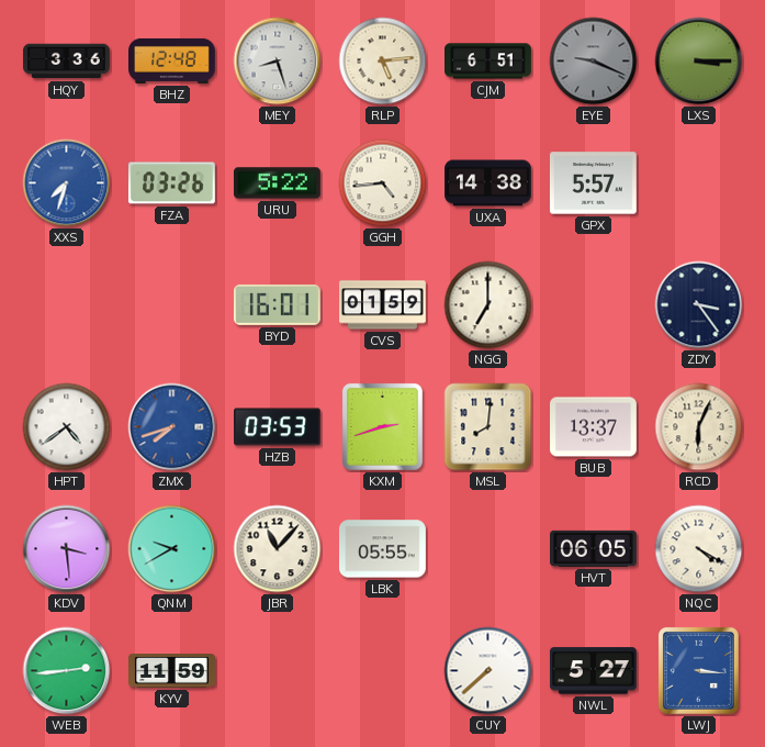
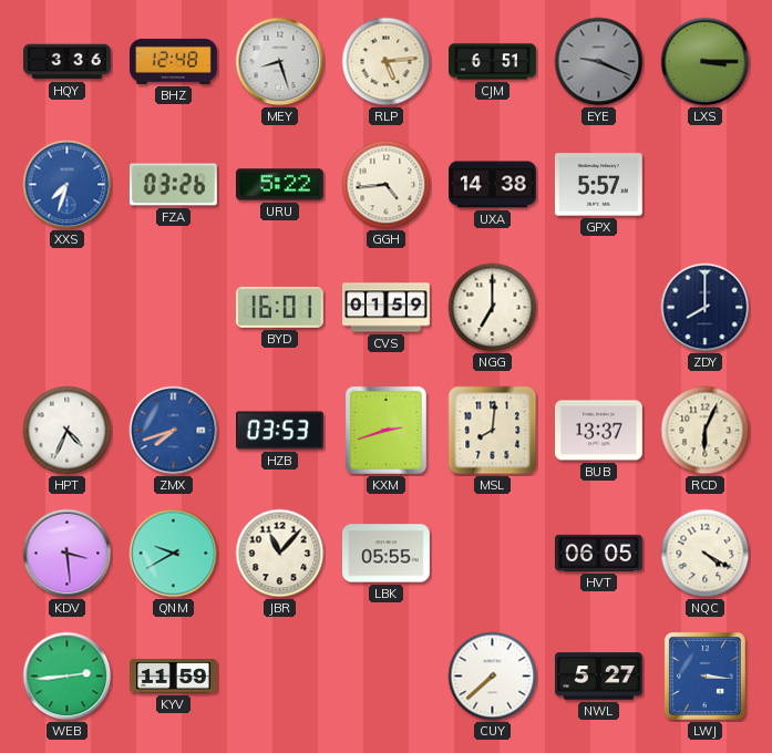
ZDY: 3:24 -> 8:00 (706, 308)
HPT: 4:39 -> 4:34 (68, 431)
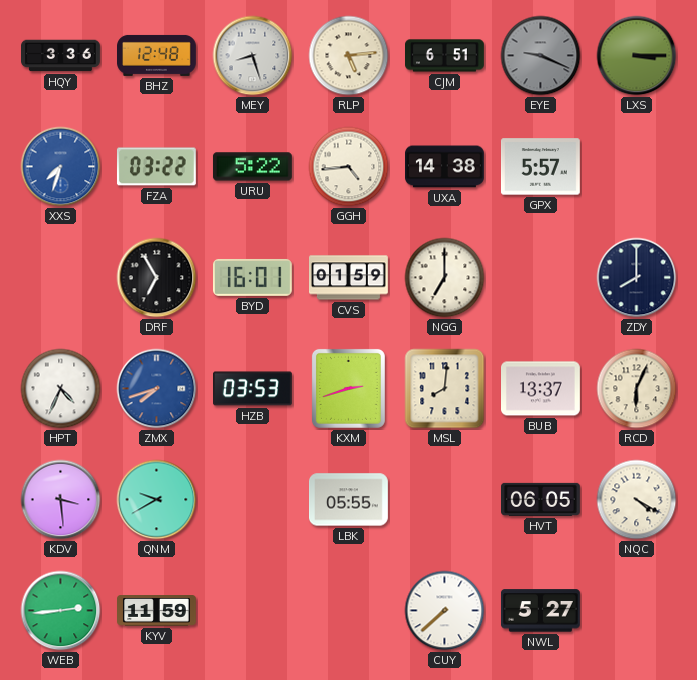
FZA: 03:26 -> 03:22 (156, 167)
DRF: none -> 6:55 (157, 278)
JBR: 11:07 -> none (280, 554)
LWJ: 3:16 -> none (704, 675)
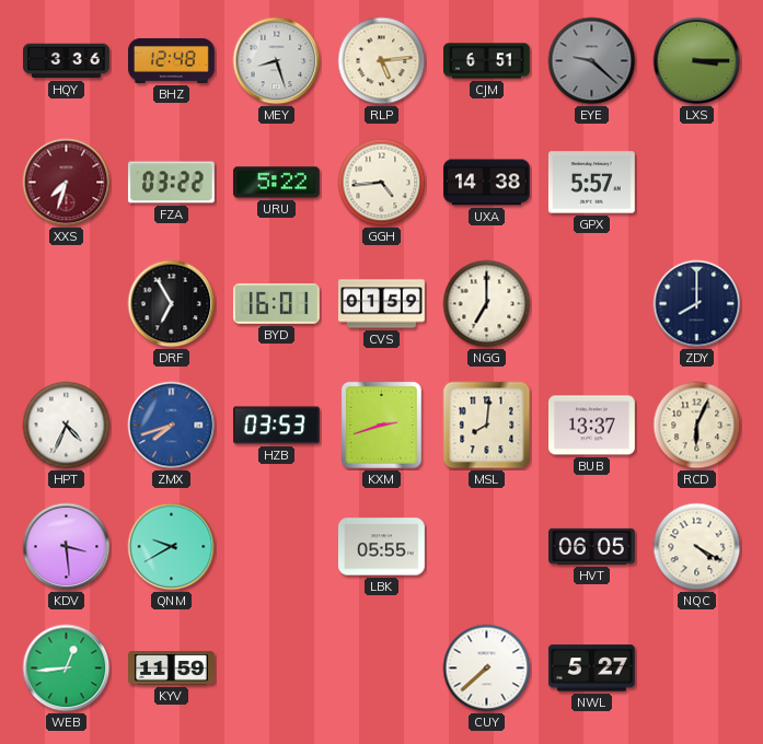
EYE: 9:19 -> 9:22 (592, 61)
XXS dial: blue -> burgundy (67, 183)
WEB: 2:44 -> 12:44 (67, 669)
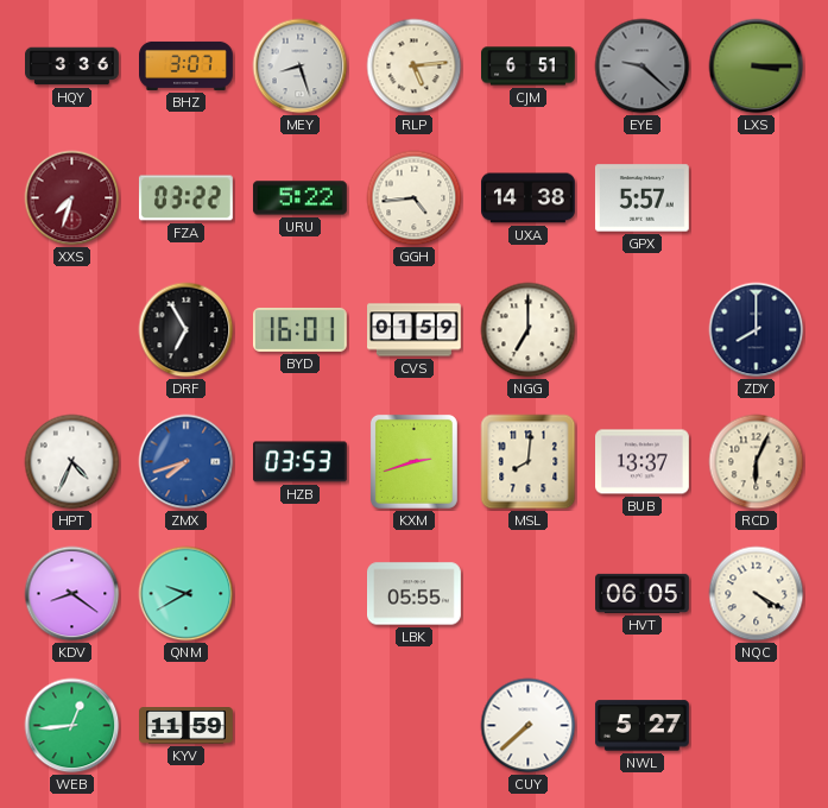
BHZ: 12:48 -> 3:07 (187, 65)
KDV: 3:29 -> 8:21 (72, 594)
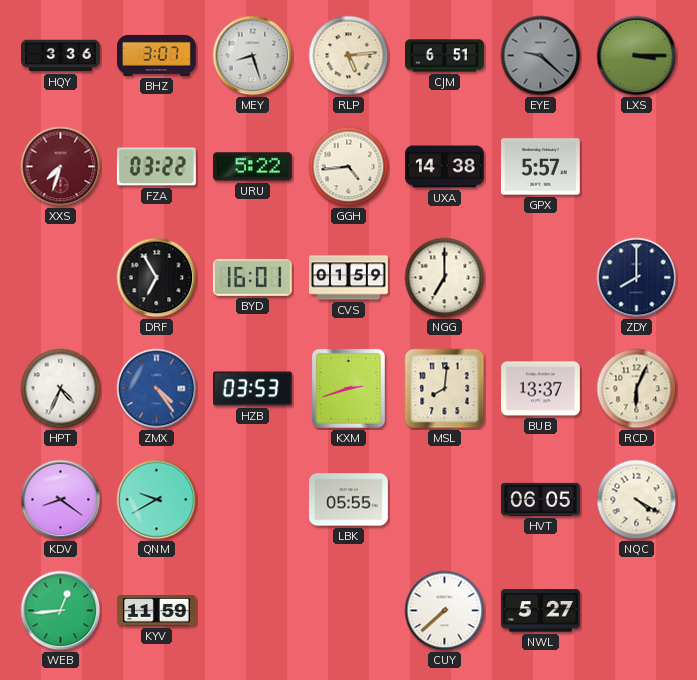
ZMX: 7:42 -> 4:24 (157, 389)
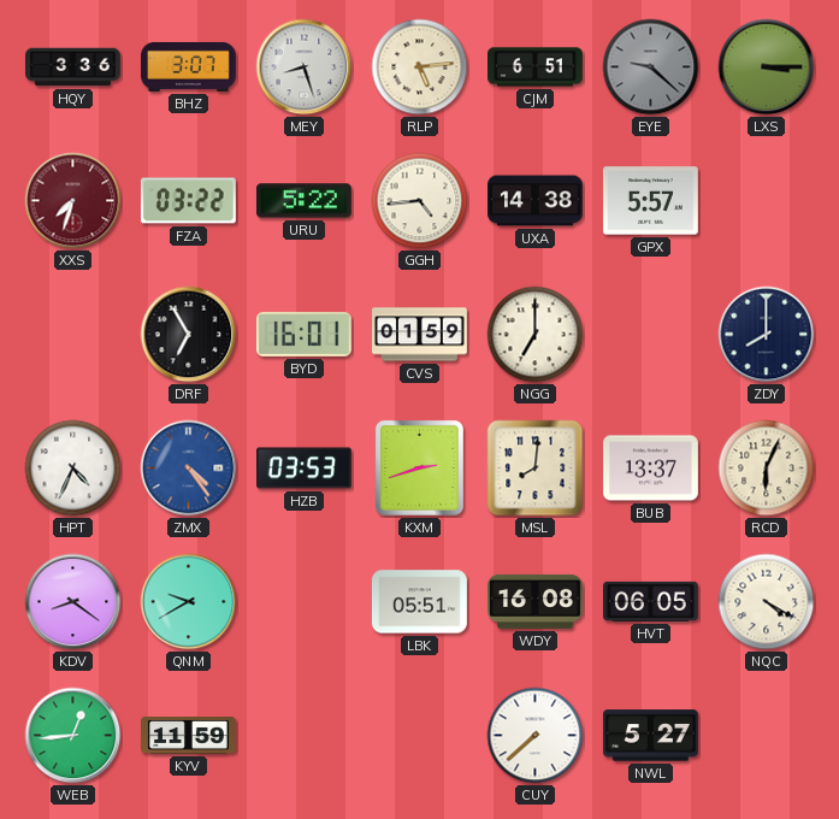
LBK: 05:55 -> 05:51 (420, 602)
WDY: none -> 16:08 (536, 601)
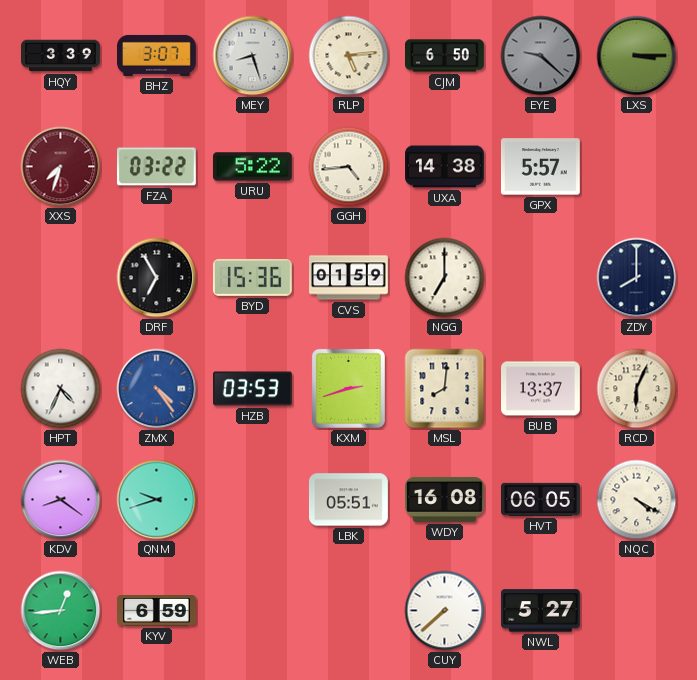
HQY: 3:36 -> 3:39 (61, 56)
CJM: 6:51 -> 6:50 (445, 56)
BYD: 16:01 -> 15:36 (252, 277)
QNM: 9:40 -> 9:42 (157, 500)
KYV: 11:59 -> 6:59 (157, 611)
